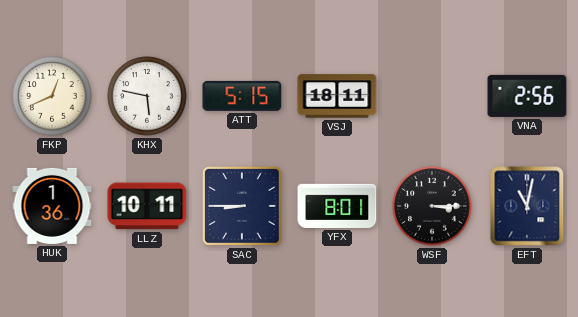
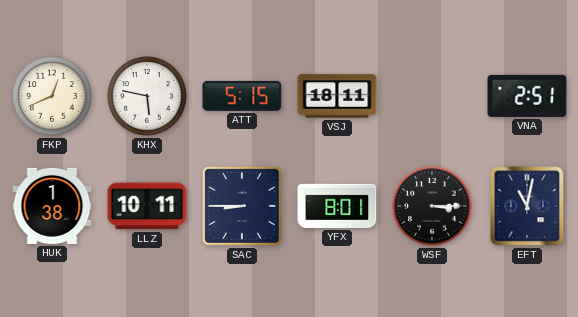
VNA: 2:56 -> 2:51 (527, 96)
HUK: 1:36 -> 1:38 (52, 206)
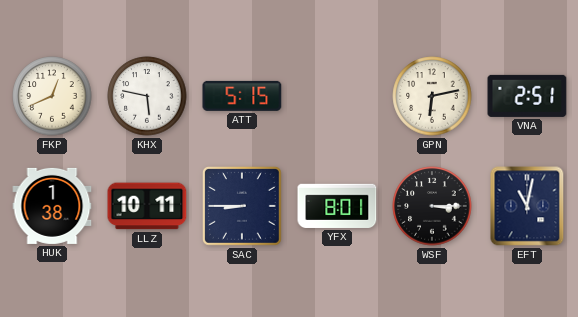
VSJ: 18:11 -> none (337, 96)
GPN: none -> 6:13 (432, 96)
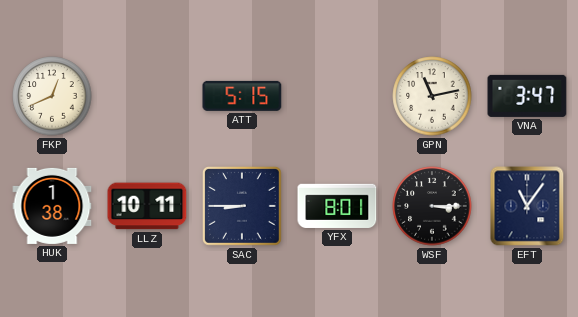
KHX: 5:47 -> none (147, 96)
GPN: 6:13 -> 11:13 (432, 96)
VNA: 2:51 -> 3:47 (527, 96)
EFT: 11:02 -> 11:06 (527, 206)
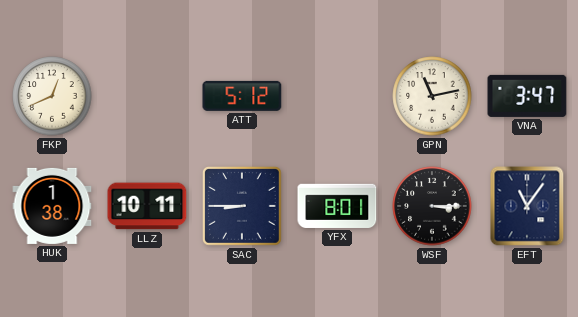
ATT: 5:15 -> 5:12 (242, 96)
